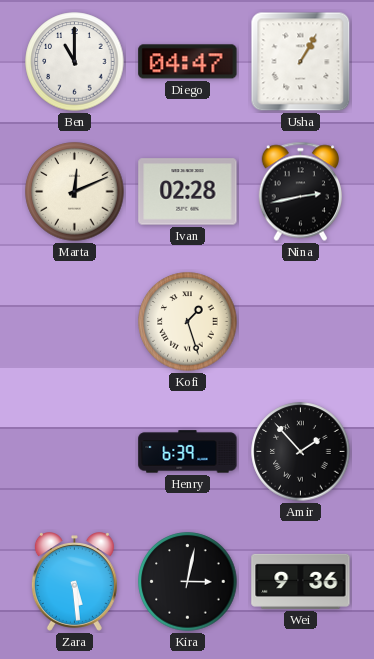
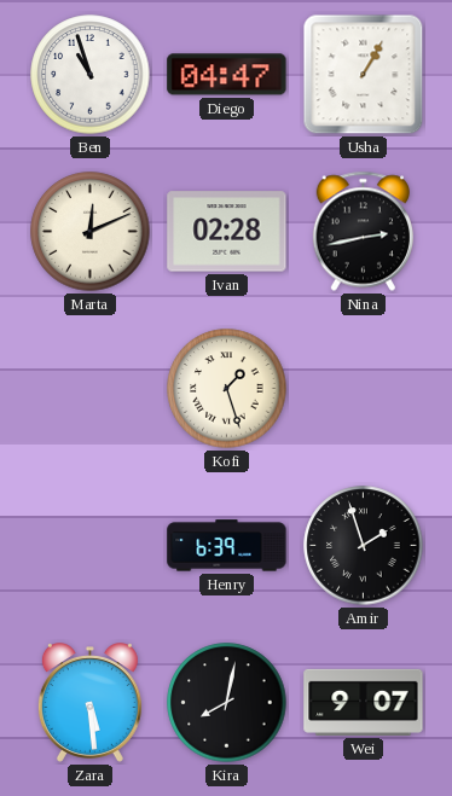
Ben: 11:00 -> 10:57 (91, 75)
Amir: 1:53 -> 1:57 (364, 546)
Kira: 3:02 -> 8:02 (227, 703)
Wei: 9:36 -> 9:07 (364, 702)
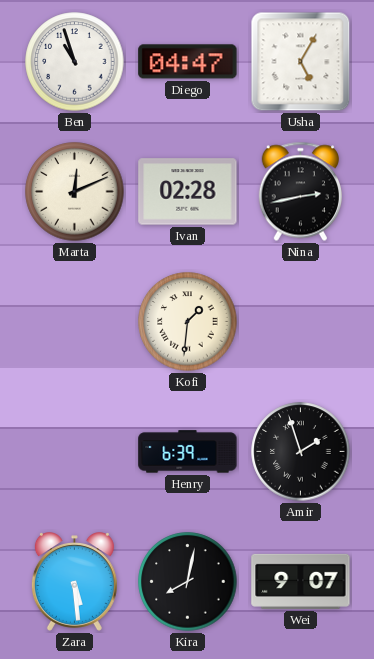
Usha: 1:05 -> 5:05 (301, 62)
Kofi: 1:27 -> 1:31 (188, 322)
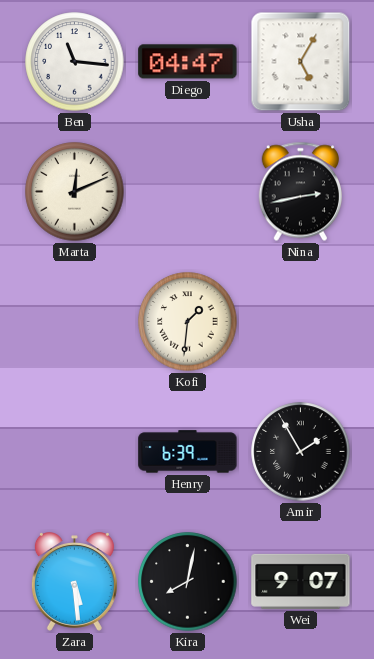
Ben: 10:57 -> 11:16 (75, 62)
Ivan: 02:28 -> none (188, 192)
Amir: 1:57 -> 1:55 (301, 452)
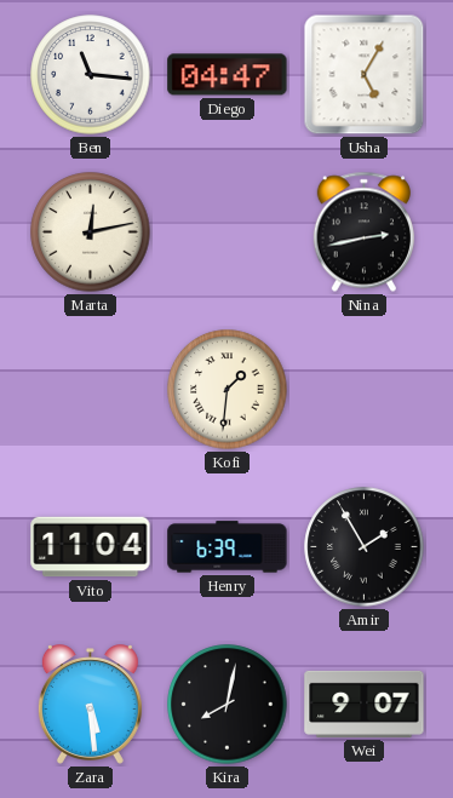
Marta: 12:11 -> 12:13 (91, 232)
Vito: none -> 11:04 (91, 547)
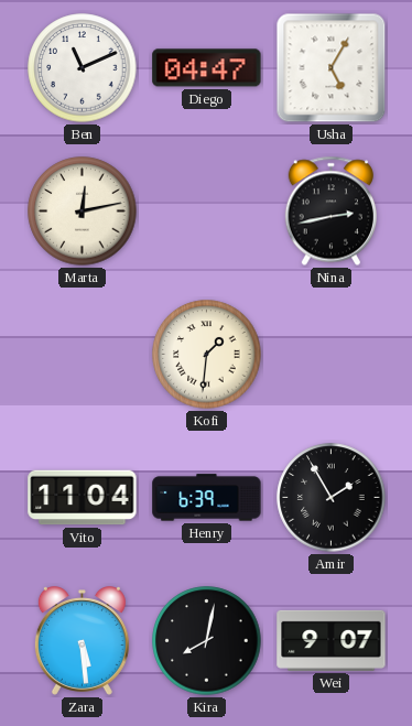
Ben: 11:16 -> 11:11 (83, 68)
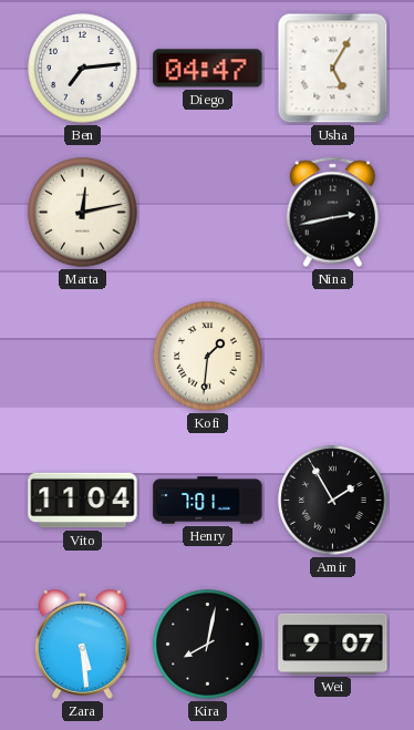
Ben: 11:11 -> 7:14 (83, 69)
Henry: 6:39 -> 7:01 (208, 501)
